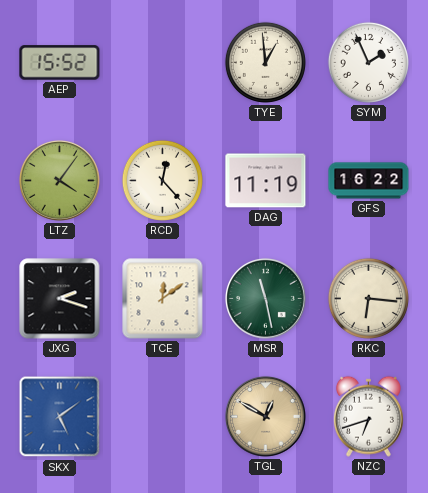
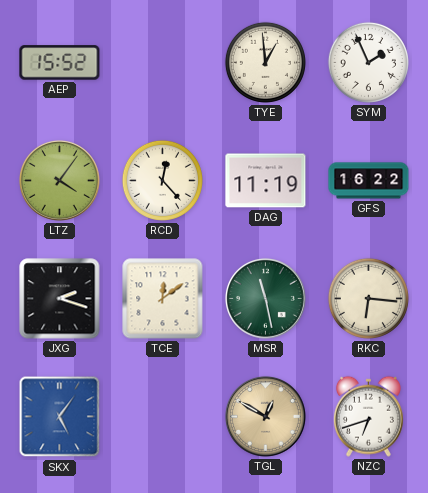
SKX: 5:09 -> 5:06 (60, 417)
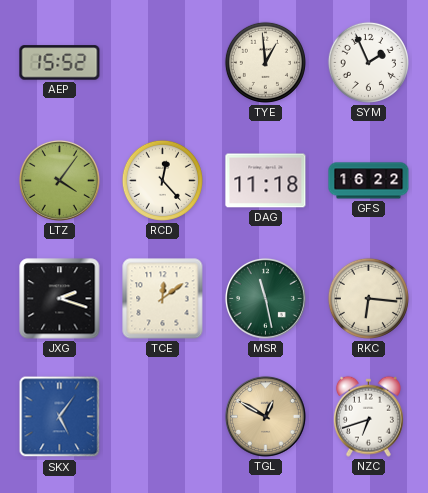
DAG: 11:19 -> 11:18 (266, 181)
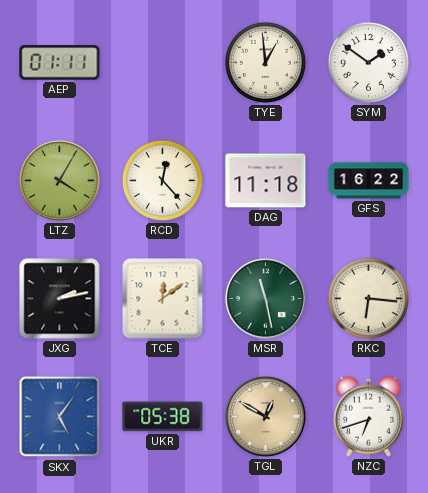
AEP: 15:52 -> 01:11 (60, 63)
SYM: 1:56 -> 1:51 (368, 62)
LTZ: 4:06 -> 4:05 (59, 180)
JXG: 2:18 -> 2:13 (60, 299)
UKR: none -> 05:38 (163, 417)
